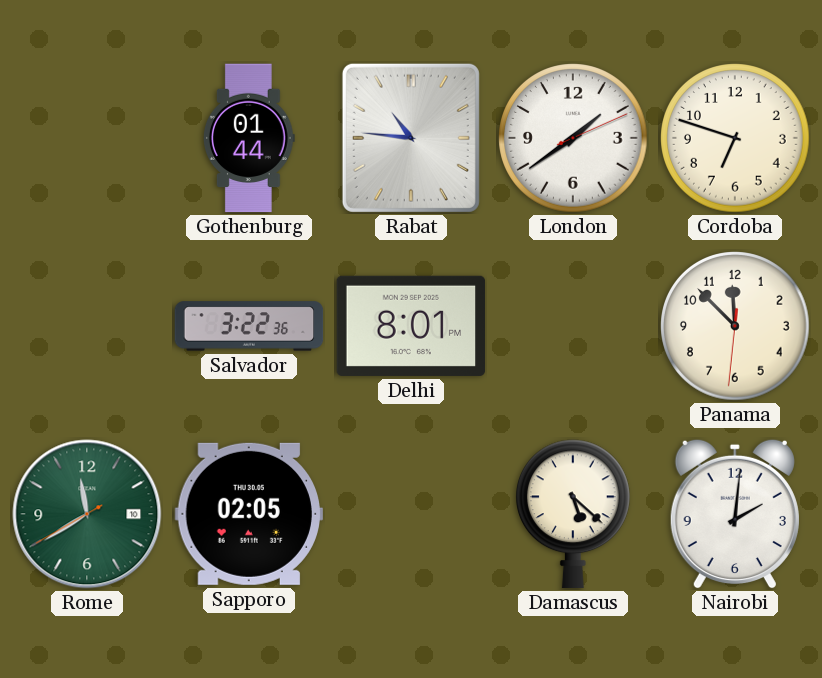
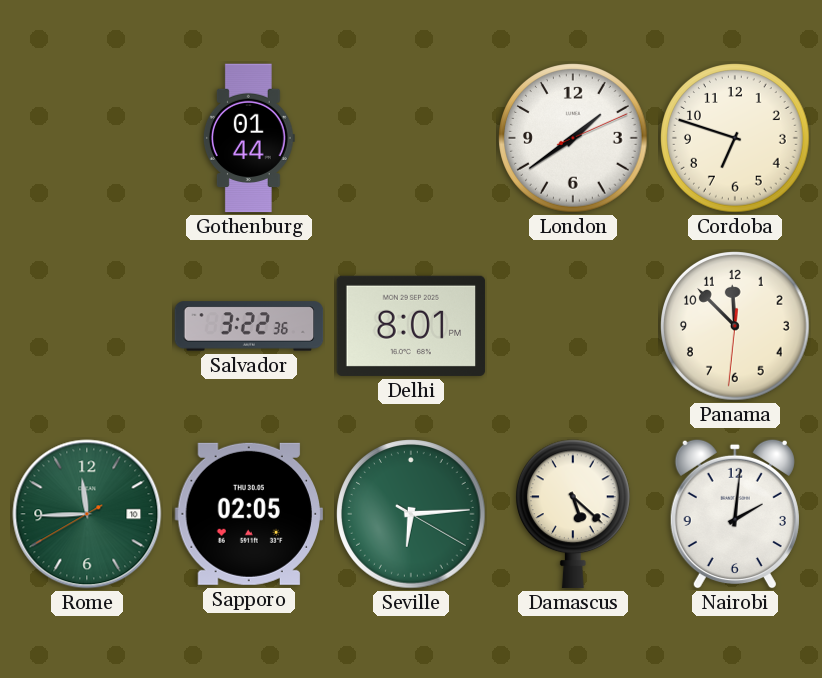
Rabat: 10:46 -> none (411, 138)
Rome: 11:39 -> 11:44 (87, 514)
Seville: none -> 6:14 (411, 514)
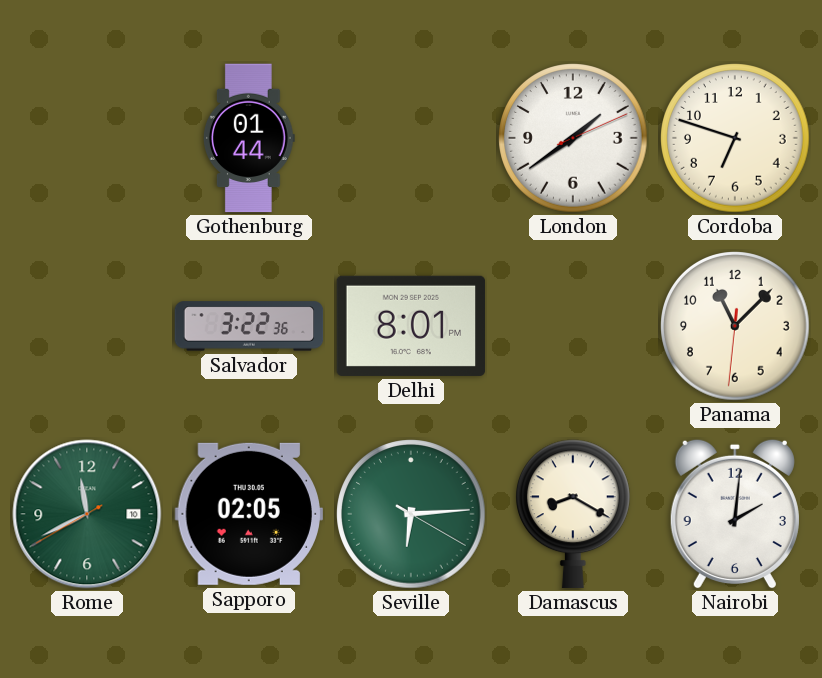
Panama: 11:52 -> 11:07 (735, 326)
Rome: 11:44 -> 11:40 (87, 514)
Damascus: 5:22 -> 8:20 (573, 514)
